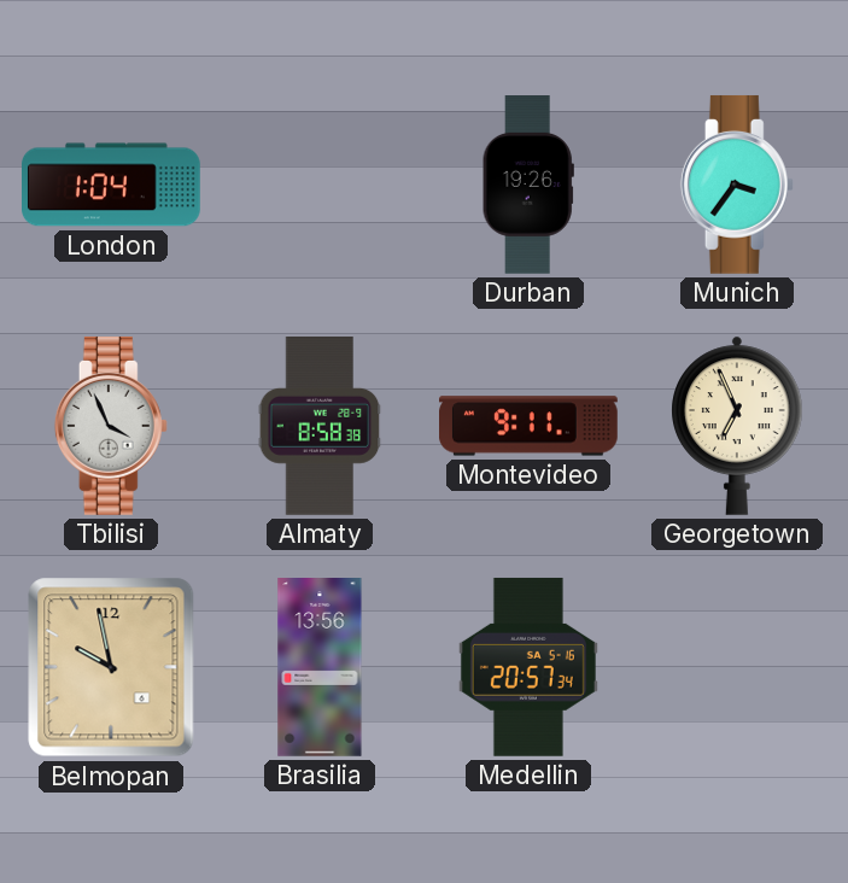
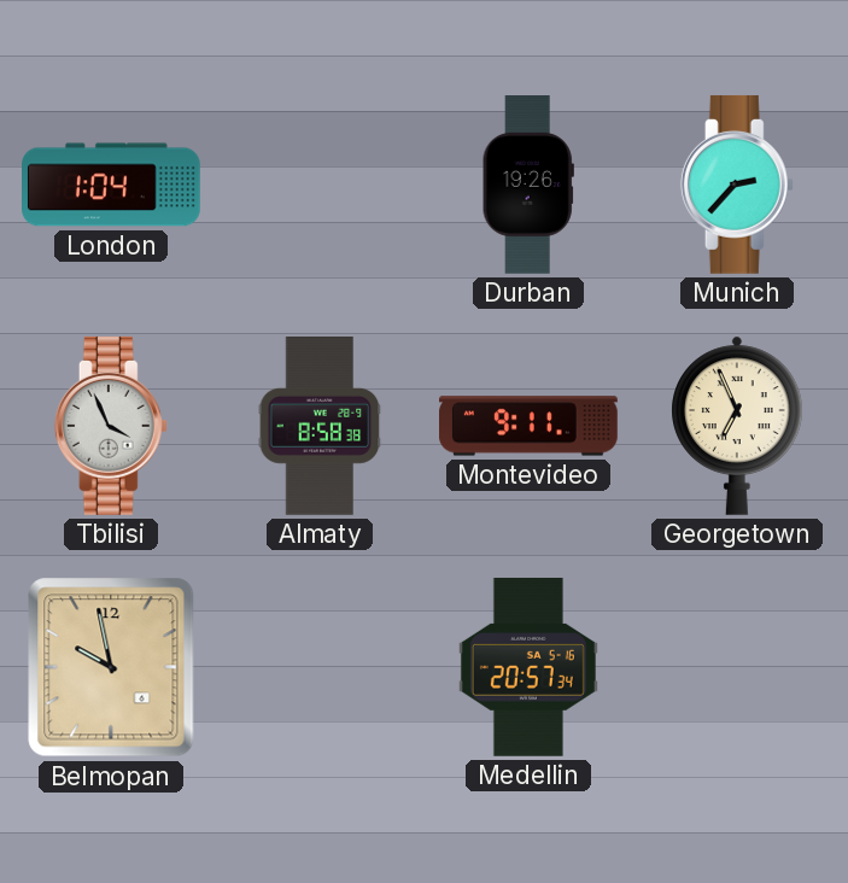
Munich: 3:36 -> 2:37 (737, 185)
Brasilia: 13:56 -> none (320, 668)
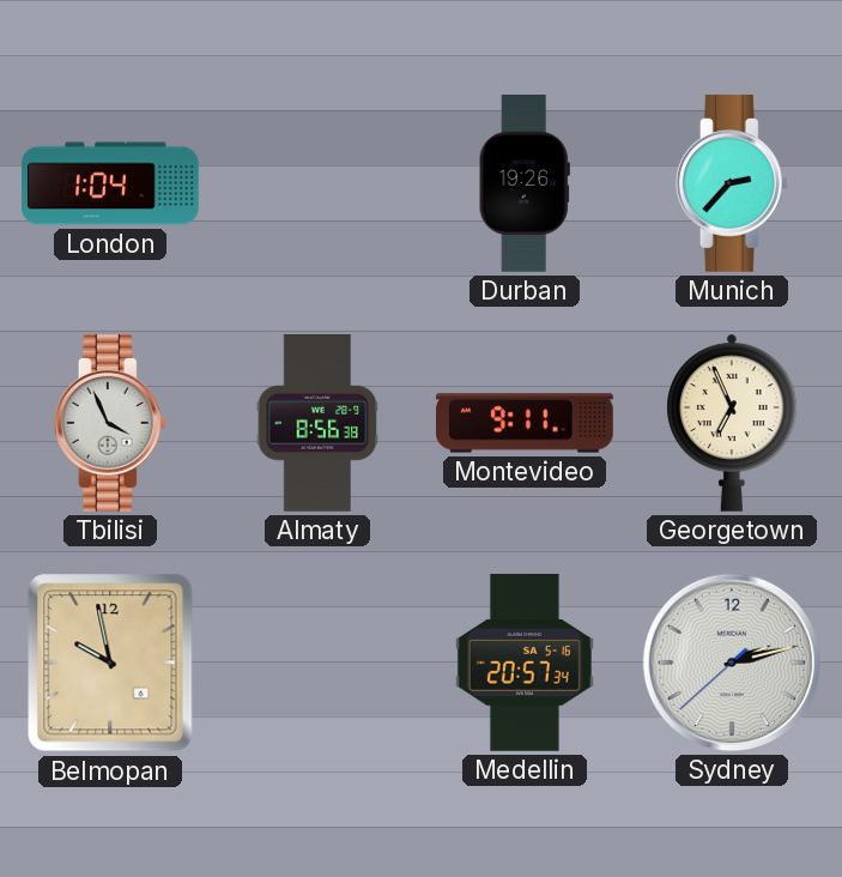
Almaty: 8:58 -> 8:56 (317, 424)
Sydney: none -> 2:12 (732, 663)
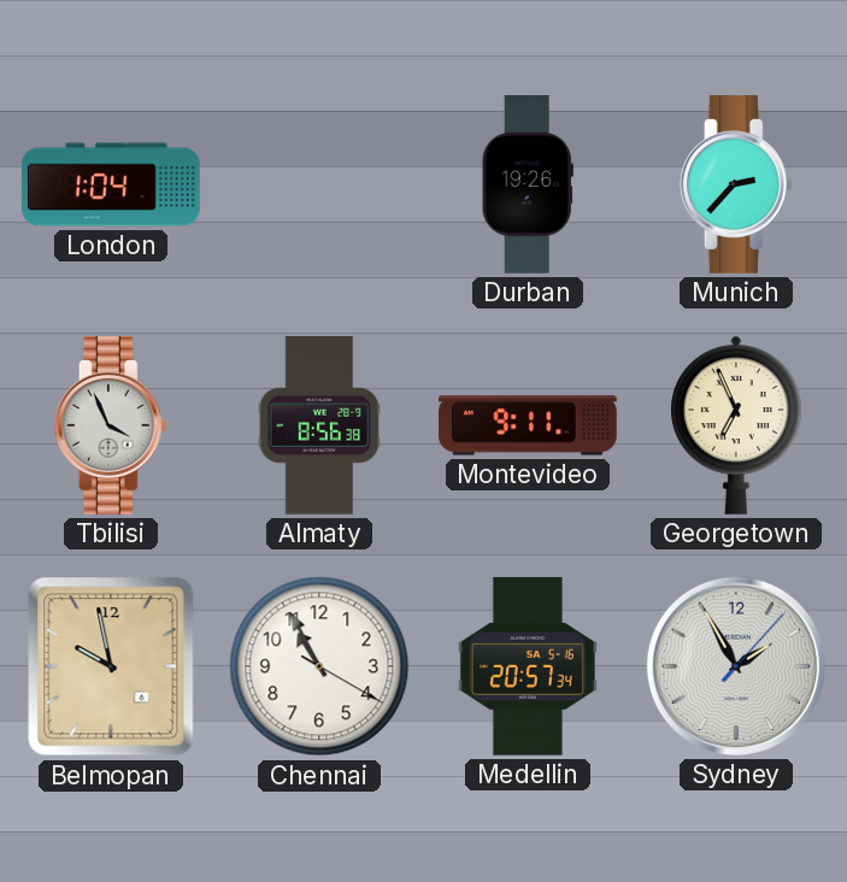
Chennai: none -> 10:55 (319, 666)
Sydney: 2:12 -> 1:55 (736, 666)
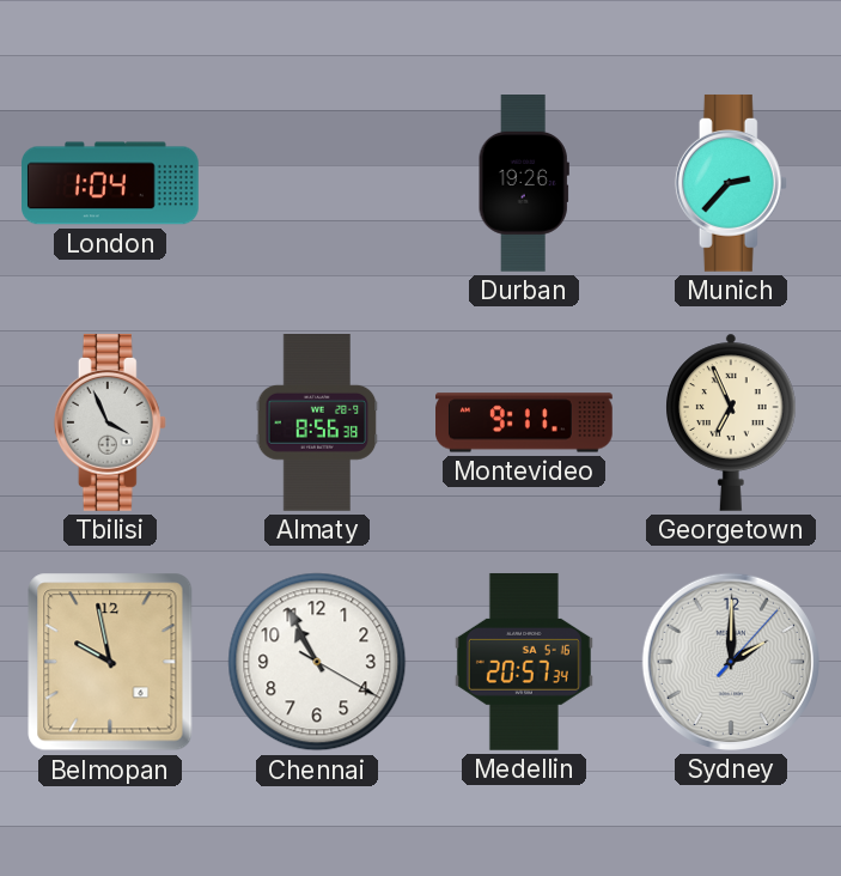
Sydney: 1:55 -> 2:00 (731, 662)
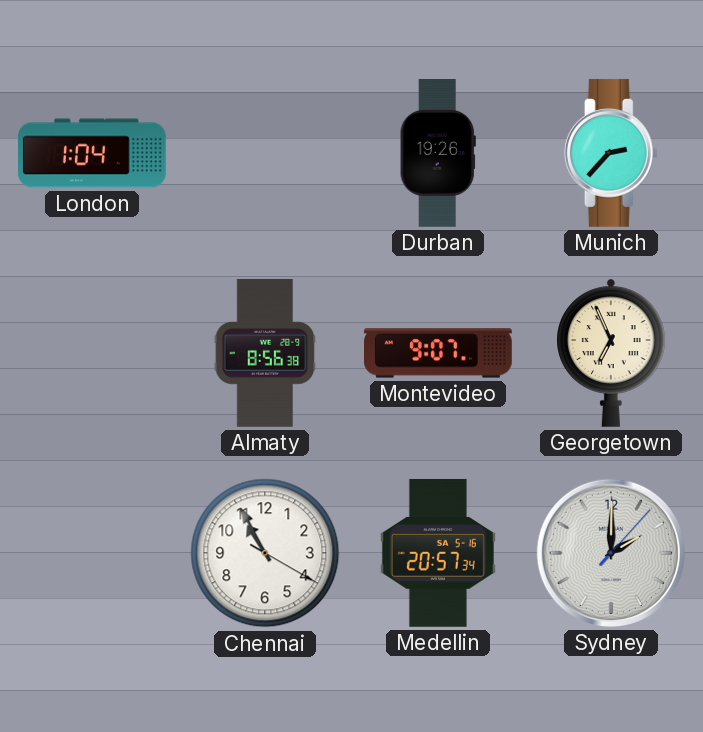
Tbilisi: 3:56 -> none (110, 422)
Montevideo: 9:11 -> 9:07 (439, 353)
Belmopan: 9:58 -> none (110, 662)
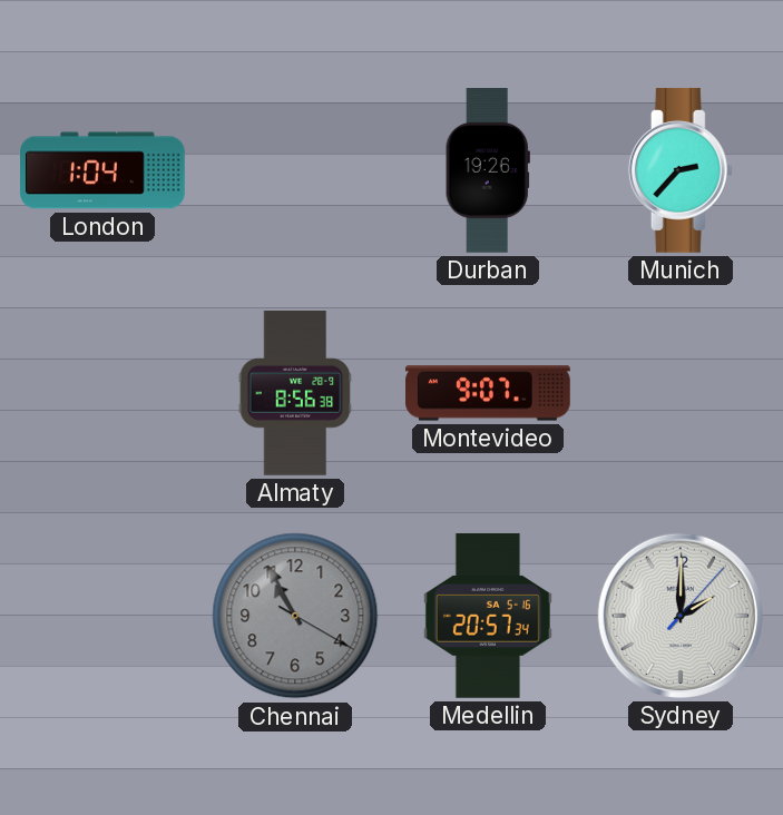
Georgetown: 6:56 -> none (611, 353)
Chennai dial: white -> grey (295, 616)
